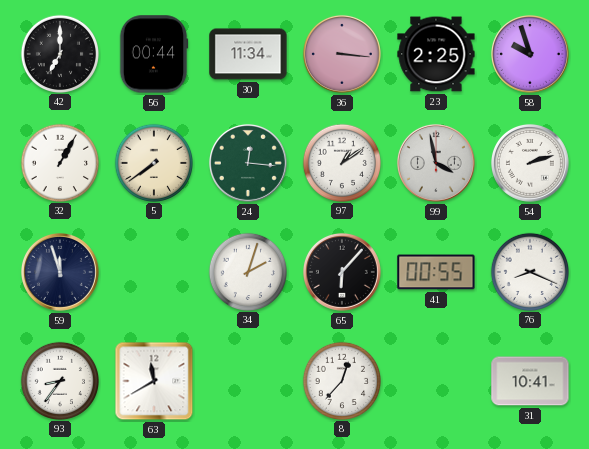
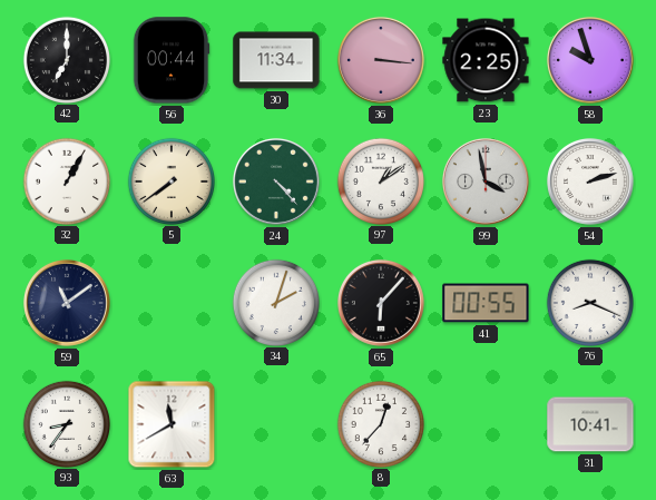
24: 12:16 -> 4:23 (276, 182)
59: 11:57 -> 11:09 (67, 303)
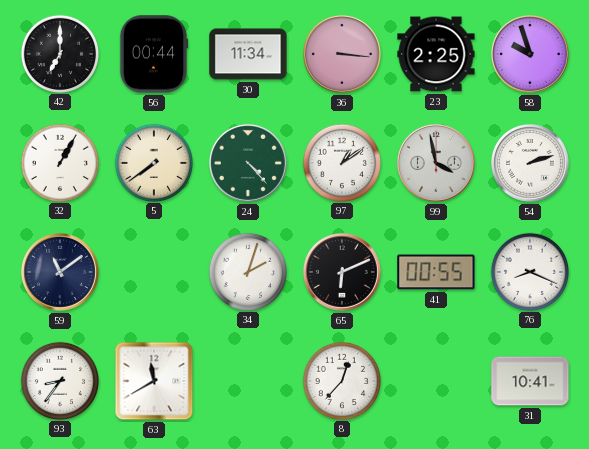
65: 6:07 -> 6:11 (342, 272)
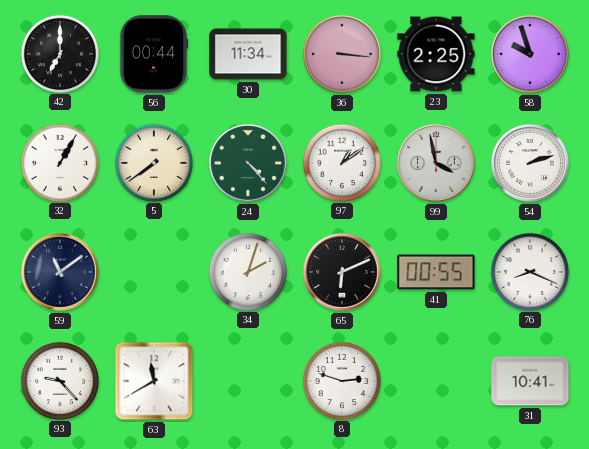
93: 8:36 -> 9:23 (59, 380)
8: 12:37 -> 2:48 (341, 380)
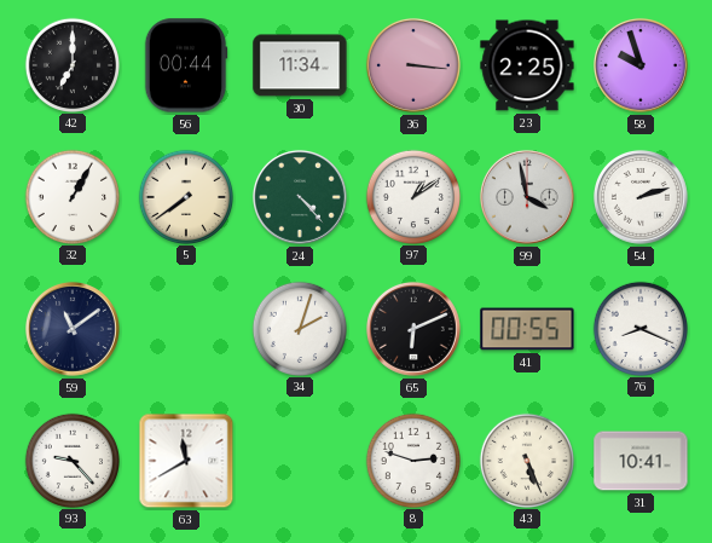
43: none -> 5:26 (526, 460)
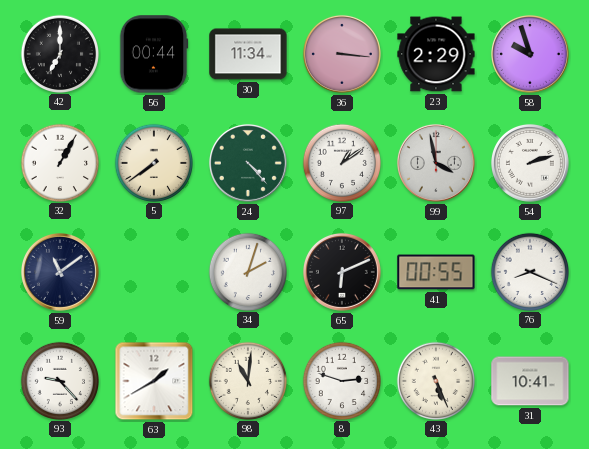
23: 2:25 -> 2:29 (436, 54)
63: 11:40 -> 1:40 (154, 381)
98: none -> 11:01 (247, 380)
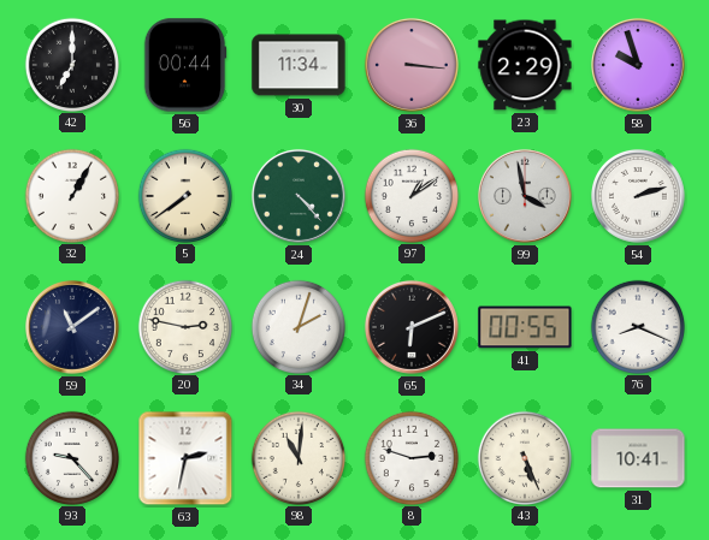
20: none -> 2:47 (184, 326)
63: 1:40 -> 2:32 (185, 458)
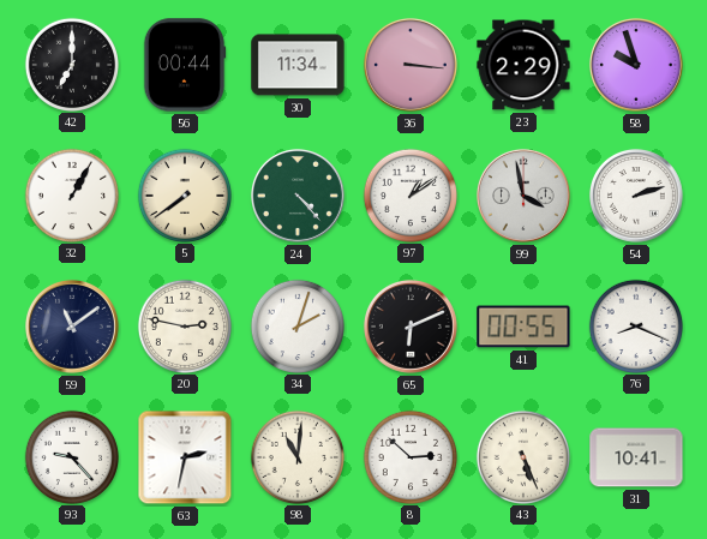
8: 2:48 -> 2:52 (409, 456)
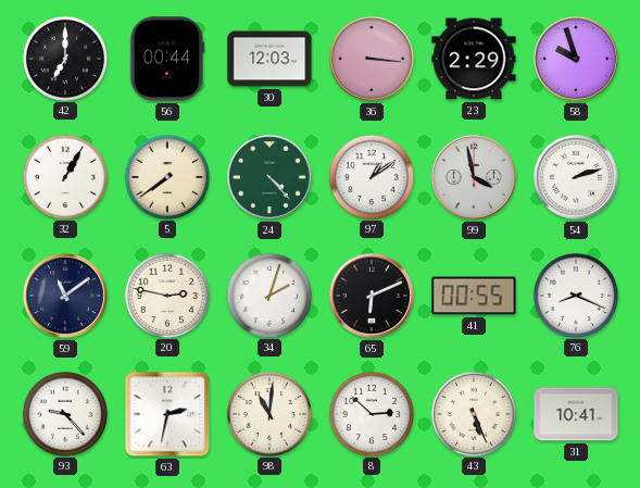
30: 11:34 -> 12:03 (269, 59)
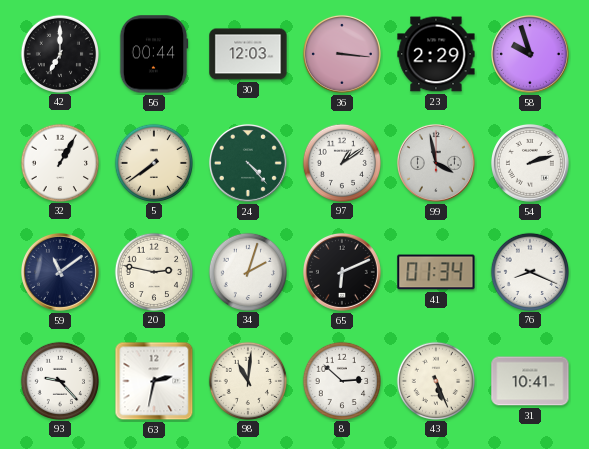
41: 00:55 -> 01:34 (436, 272)
